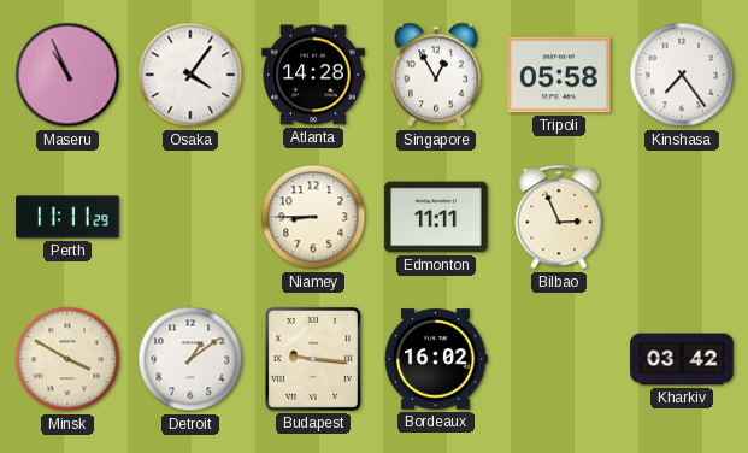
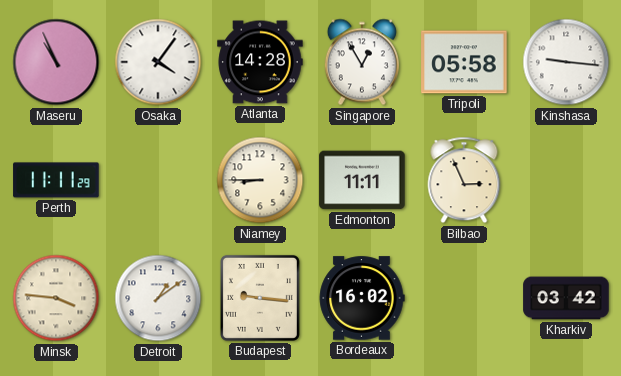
Kinshasa: 7:24 -> 9:16 (566, 62)
Minsk: 3:50 -> 3:46 (56, 298)
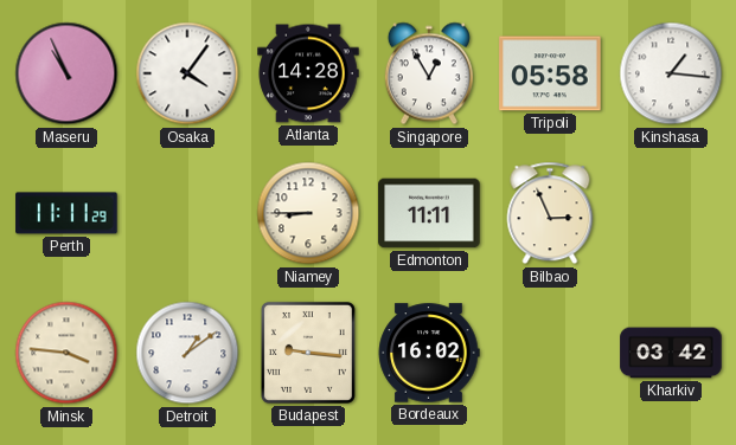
Kinshasa: 9:16 -> 1:16 (671, 73)
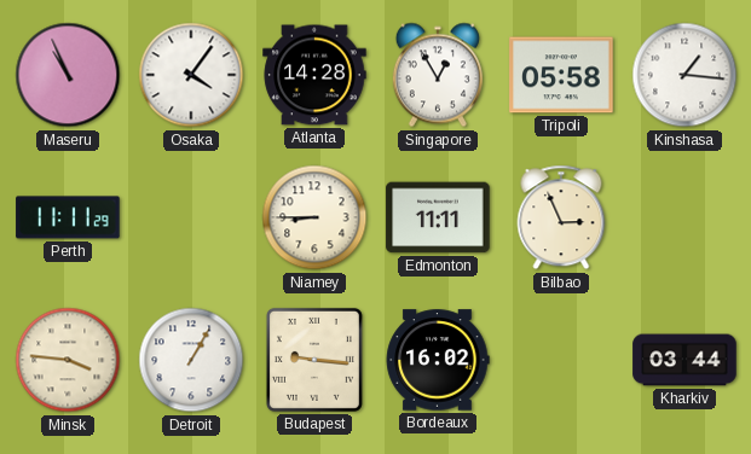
Detroit: 1:09 -> 1:05 (191, 360)
Kharkiv: 03:42 -> 03:44 (684, 360)
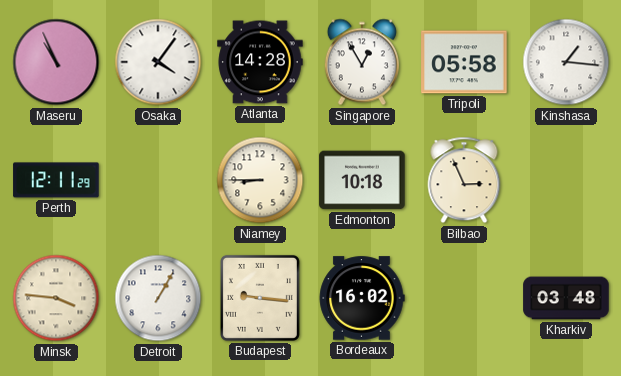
Perth: 11:11 -> 12:11 (56, 180)
Edmonton: 11:11 -> 10:18 (362, 180)
Kharkiv: 03:44 -> 03:48 (566, 298)
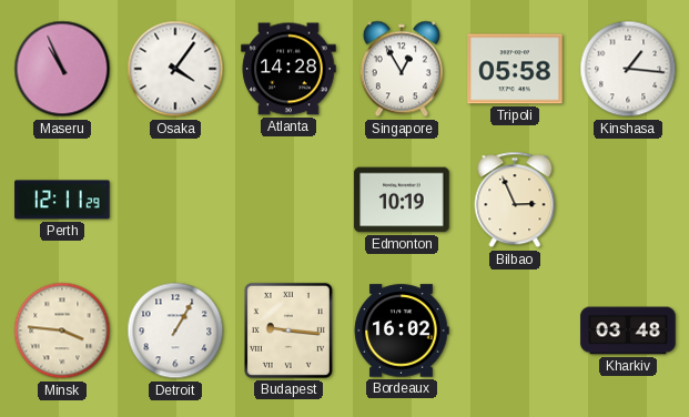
Niamey: 8:45 -> none (260, 180)
Edmonton: 10:18 -> 10:19 (402, 200)
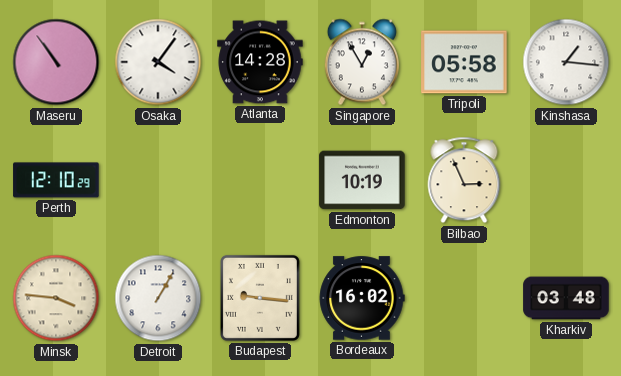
Maseru: 10:56 -> 10:54 (56, 62)
Perth: 12:11 -> 12:10 (56, 180)
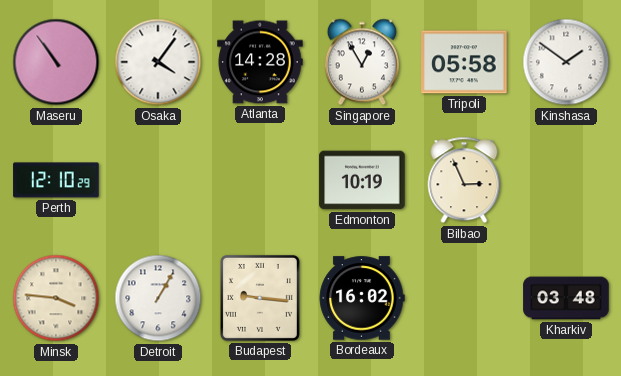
Kinshasa: 1:16 -> 1:51 (566, 62)
